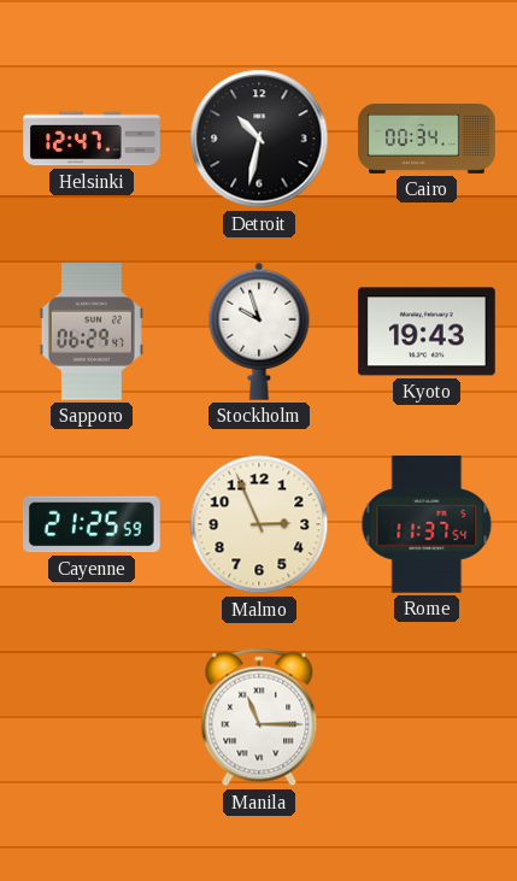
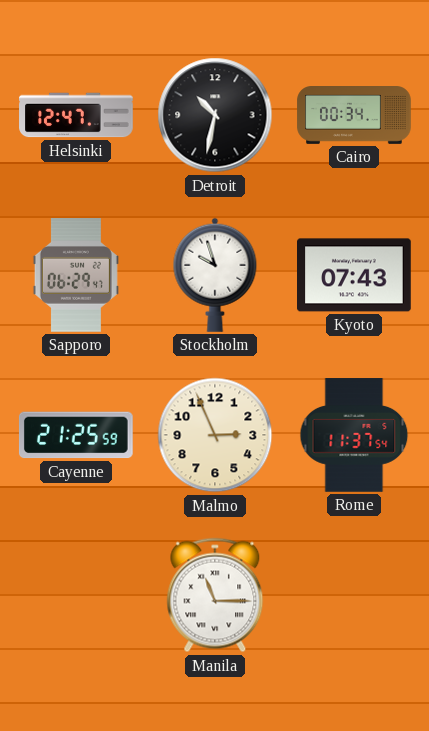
Kyoto: 19:43 -> 07:43 (355, 275)
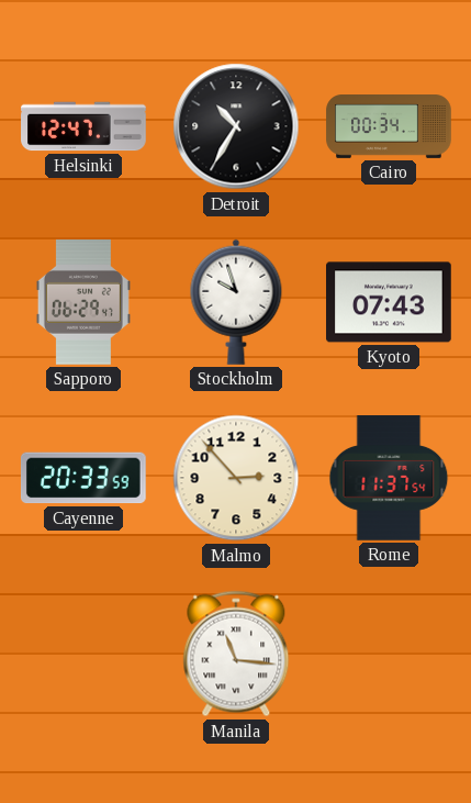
Detroit: 10:32 -> 10:35 (236, 126)
Cayenne: 21:25 -> 20:33 (83, 478)
Malmo: 2:56 -> 2:53 (236, 478)
Manila: 11:15 -> 11:16 (236, 654)
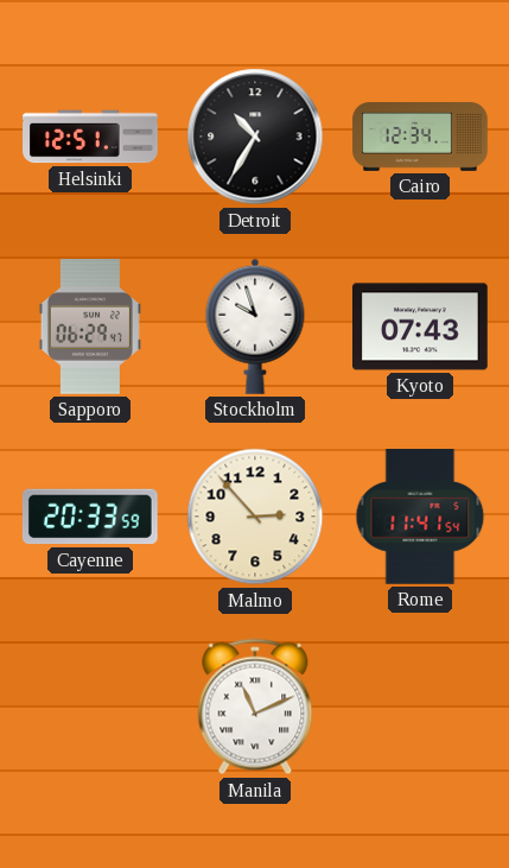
Helsinki: 12:47 -> 12:51 (90, 137)
Cairo: 00:34 -> 12:34 (420, 138)
Rome: 11:37 -> 11:41 (420, 517)
Manila: 11:16 -> 11:11 (255, 707)
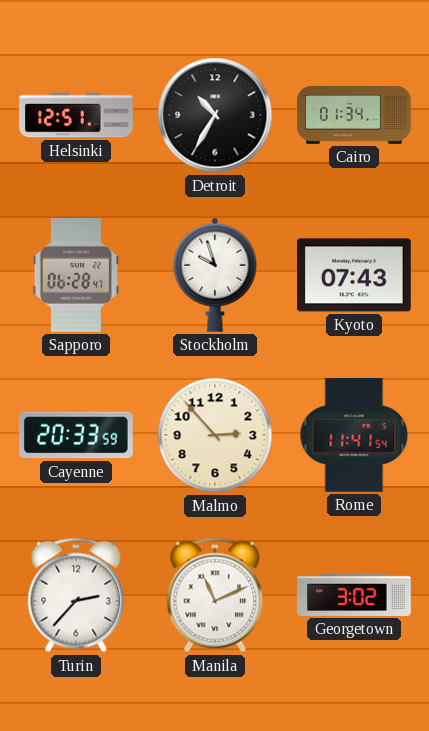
Cairo: 12:34 -> 01:34 (354, 116)
Sapporo: 06:29 -> 06:28 (76, 275)
Turin: none -> 2:37 (76, 595)
Georgetown: none -> 3:02 (354, 595)
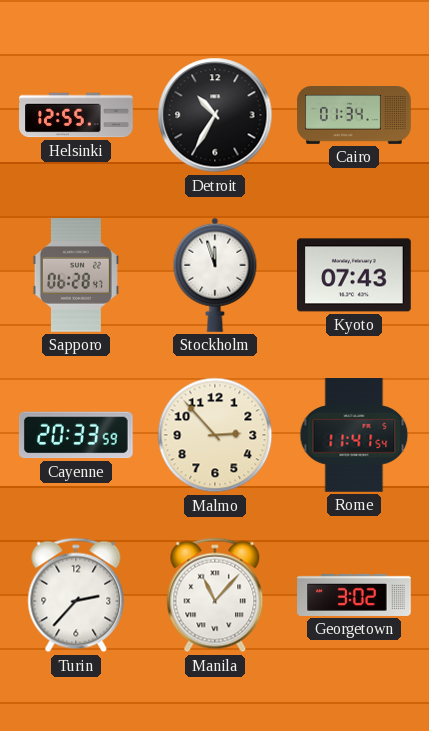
Helsinki: 12:51 -> 12:55 (76, 115)
Stockholm: 9:57 -> 11:57 (215, 275)
Manila: 11:11 -> 11:07 (215, 595)
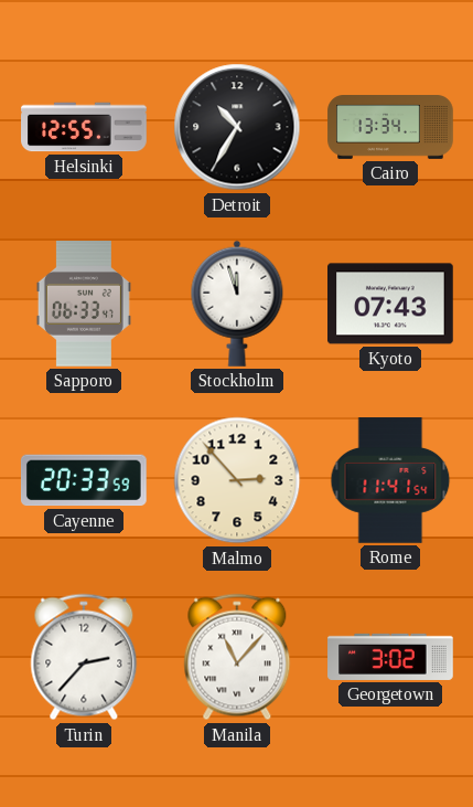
Cairo: 01:34 -> 13:34 (390, 128)
Sapporo: 06:28 -> 06:33 (84, 304)
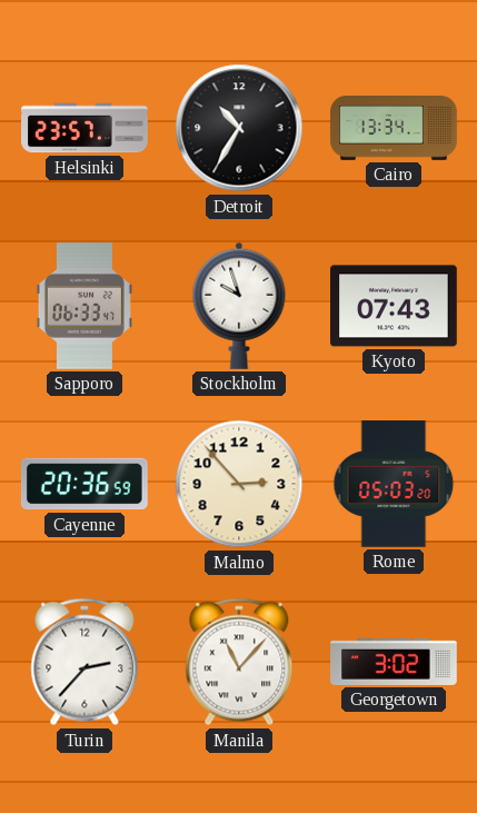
Helsinki: 12:55 -> 23:57 (85, 128)
Stockholm: 11:57 -> 9:57 (239, 306)
Cayenne: 20:33 -> 20:36 (85, 484)
Rome: 11:41 -> 05:03 (394, 484)
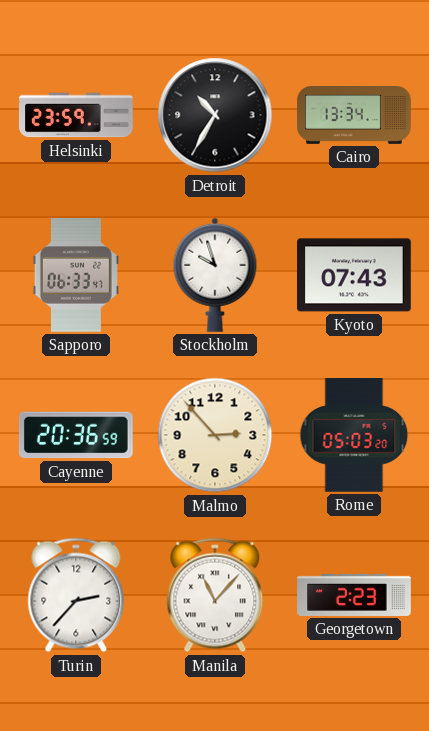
Helsinki: 23:57 -> 23:59 (76, 115)
Georgetown: 3:02 -> 2:23 (354, 595)
